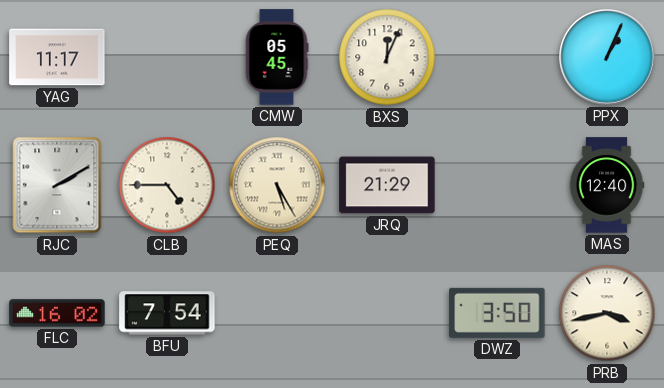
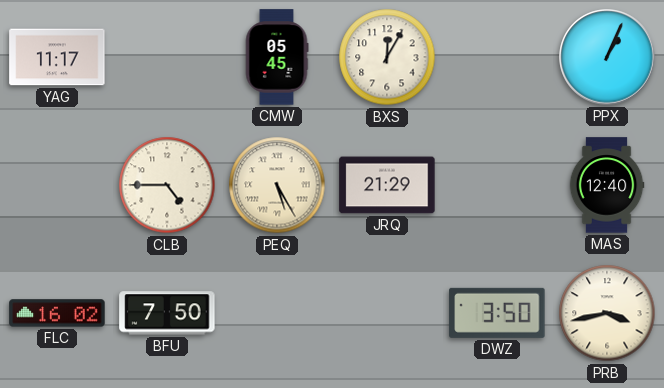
BXS: 12:04 -> 12:05 (387, 57)
RJC: 2:10 -> none (57, 185)
BFU: 7:54 -> 7:50 (167, 313)
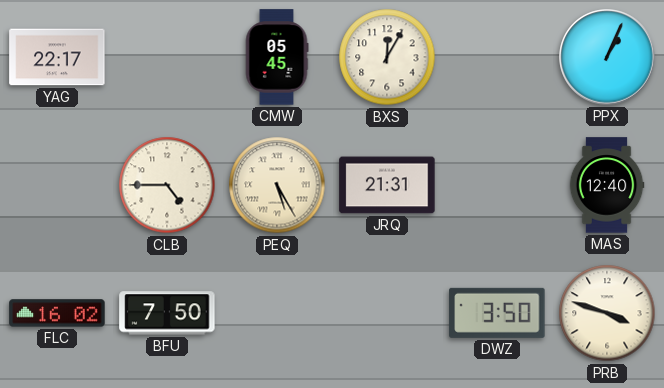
YAG: 11:17 -> 22:17 (57, 57)
JRQ: 21:29 -> 21:31 (387, 185)
PRB: 3:43 -> 3:48 (607, 313)
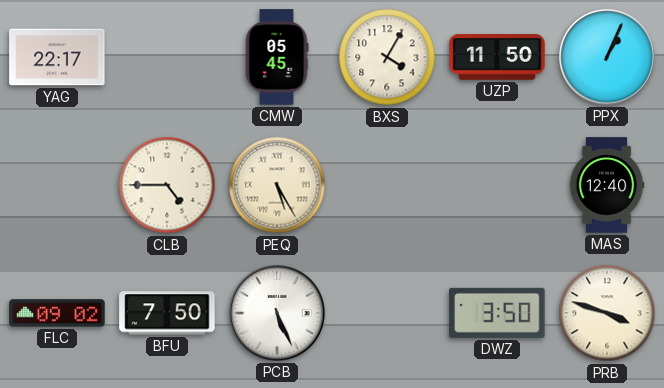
BXS: 12:05 -> 4:05 (387, 57)
UZP: none -> 11:50 (497, 57)
JRQ: 21:31 -> none (387, 185)
FLC: 16:02 -> 09:02 (57, 313)
PCB: none -> 5:26 (277, 313)
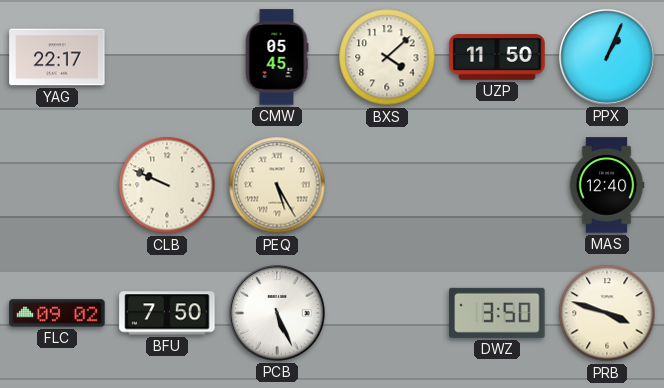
BXS: 4:05 -> 4:08 (387, 57)
CLB: 4:45 -> 9:49 (167, 185)
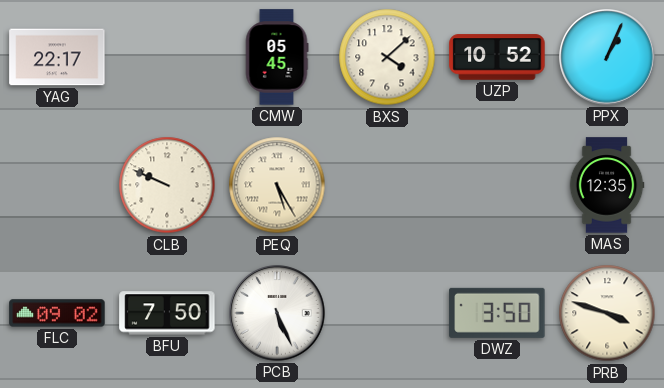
UZP: 11:50 -> 10:52 (497, 57)
MAS: 12:40 -> 12:35 (607, 185)
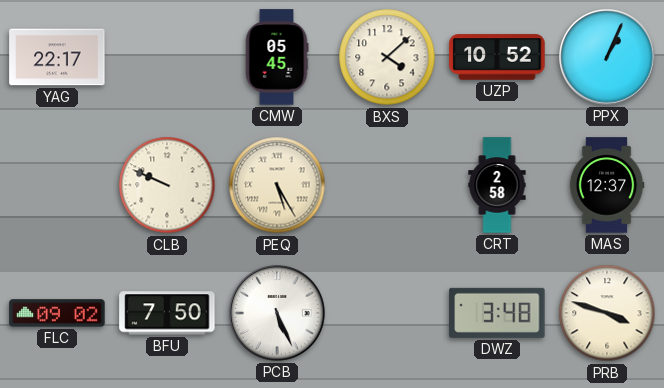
CRT: none -> 2:58 (497, 185)
MAS: 12:35 -> 12:37 (607, 185)
DWZ: 3:50 -> 3:48 (497, 313)
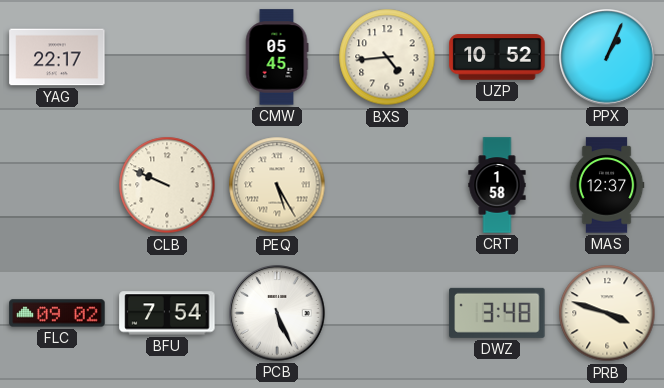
BXS: 4:08 -> 4:44 (387, 57)
CRT: 2:58 -> 1:58 (497, 185)
BFU: 7:50 -> 7:54 (167, 313)
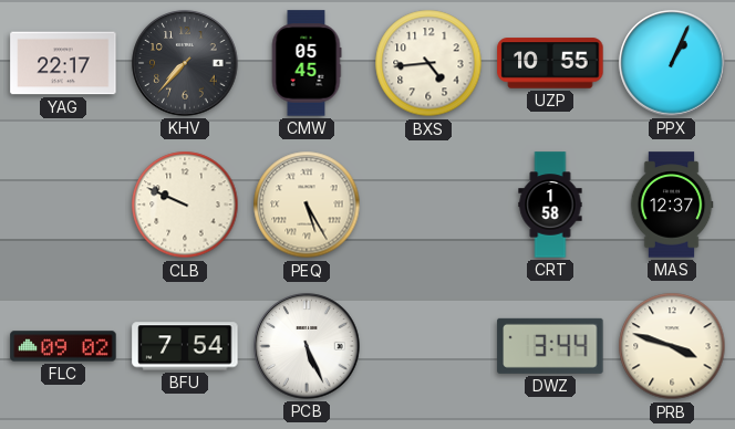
KHV: none -> 7:37 (185, 63)
UZP: 10:52 -> 10:55 (550, 63)
DWZ: 3:48 -> 3:44 (550, 346)
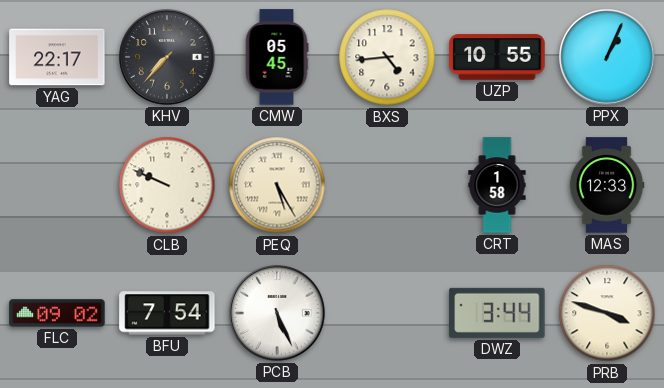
MAS: 12:37 -> 12:33 (607, 185)
